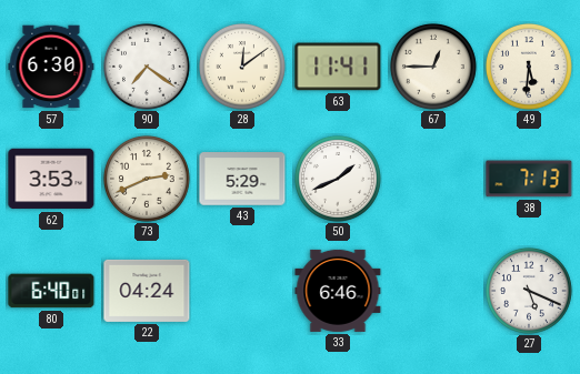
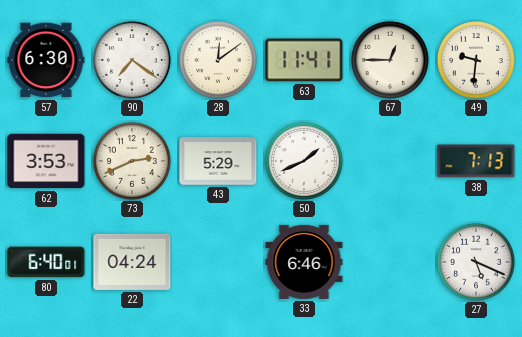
49: 5:31 -> 9:31 (476, 60)
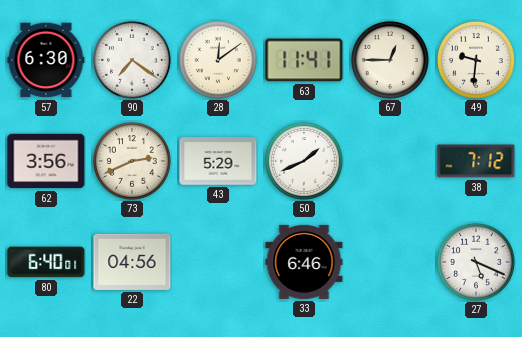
62: 3:53 -> 3:56 (46, 161)
38: 7:13 -> 7:12 (476, 161)
22: 04:24 -> 04:56 (132, 262)
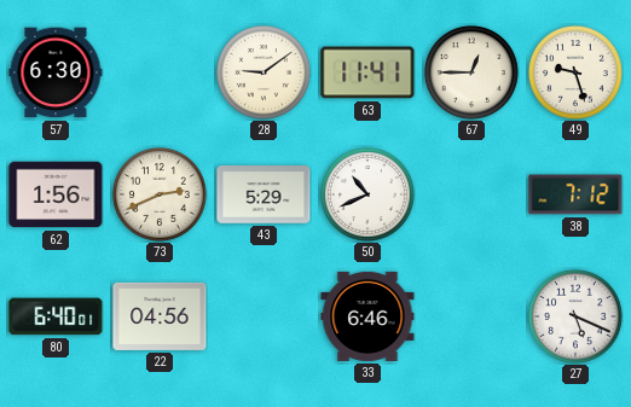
90: 7:21 -> none (132, 60)
28: 12:09 -> 9:09 (264, 72)
49: 9:31 -> 9:27 (575, 72)
62: 3:56 -> 1:56 (56, 194)
50: 1:41 -> 10:41 (367, 194)
